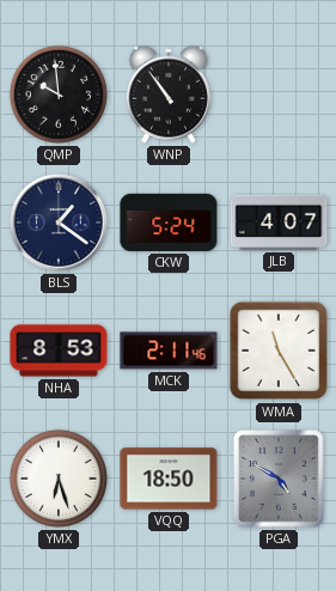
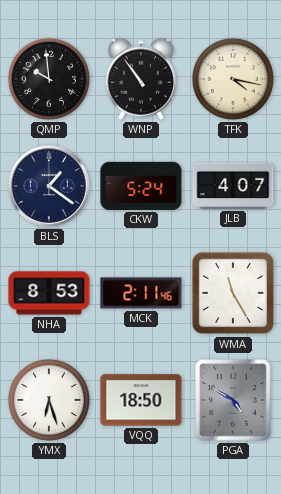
TFK: none -> 4:17 (233, 79)
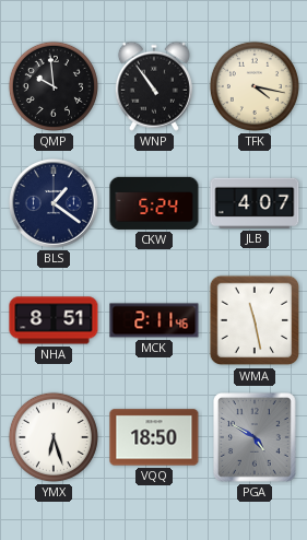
NHA: 8:53 -> 8:51 (54, 320)
WMA: 11:25 -> 11:28 (255, 320)
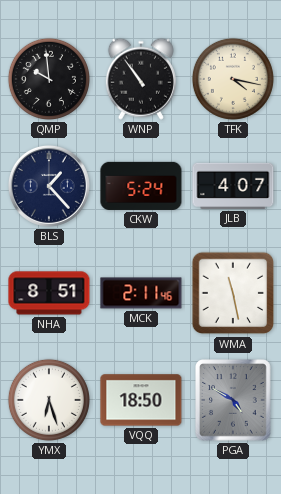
BLS: 1:21 -> 1:23 (49, 186)
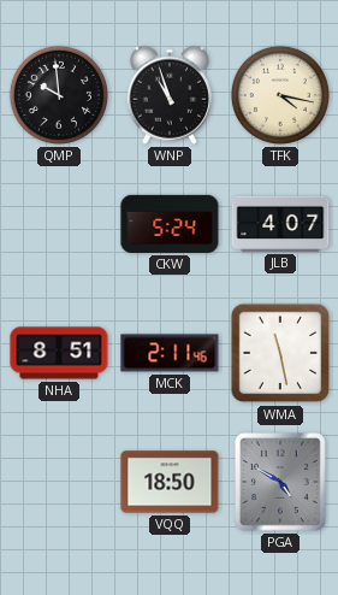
WNP: 10:54 -> 10:57 (170, 95)
BLS: 1:23 -> none (49, 186)
YMX: 6:27 -> none (49, 400)
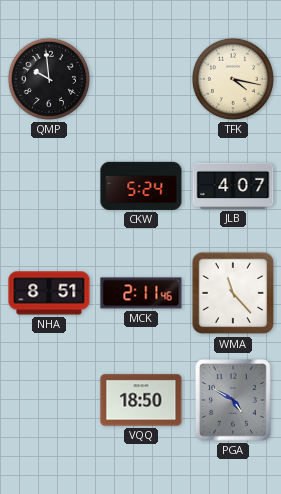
WNP: 10:57 -> none (170, 95)
WMA: 11:28 -> 11:23 (233, 293)
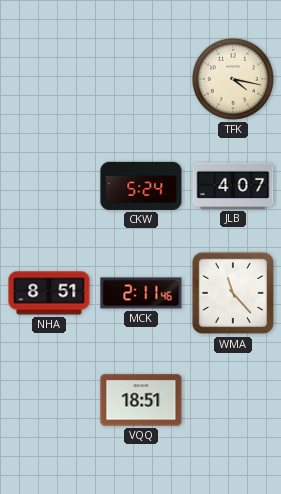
QMP: 9:59 -> none (49, 79)
VQQ: 18:50 -> 18:51 (141, 400)
PGA: 4:50 -> none (234, 400)
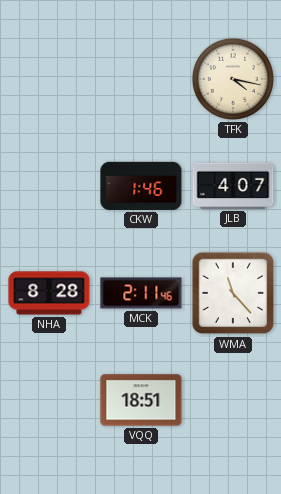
CKW: 5:24 -> 1:46 (141, 186)
NHA: 8:51 -> 8:28 (49, 293)
